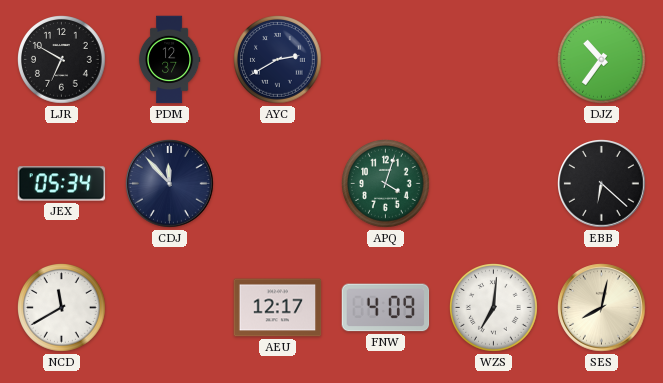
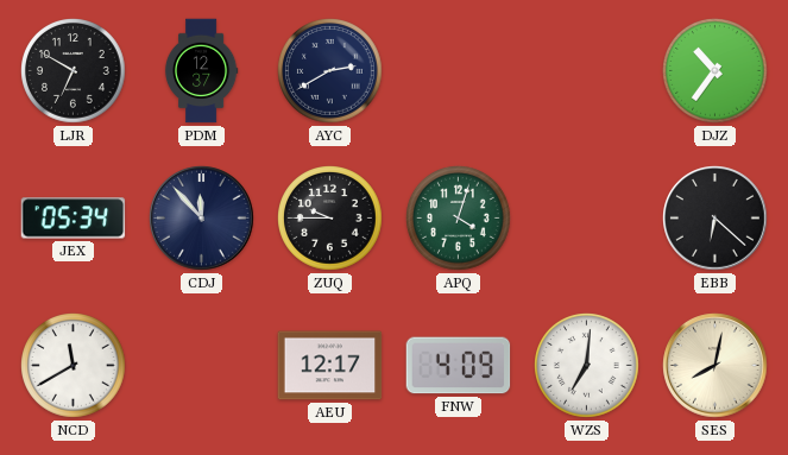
ZUQ: none -> 9:45 (330, 219)
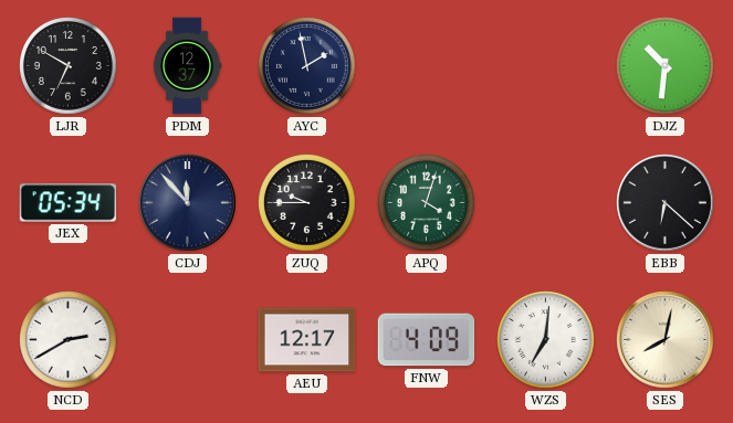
AYC: 2:40 -> 1:58 (307, 66)
DJZ: 10:36 -> 10:31 (666, 66)
NCD: 11:40 -> 2:40 (69, 340)
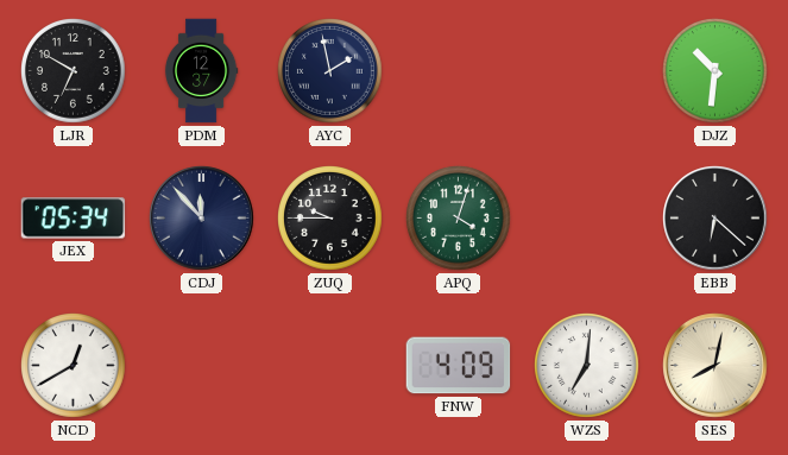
NCD: 2:40 -> 12:40 (74, 366)
AEU: 12:17 -> none (307, 340)
